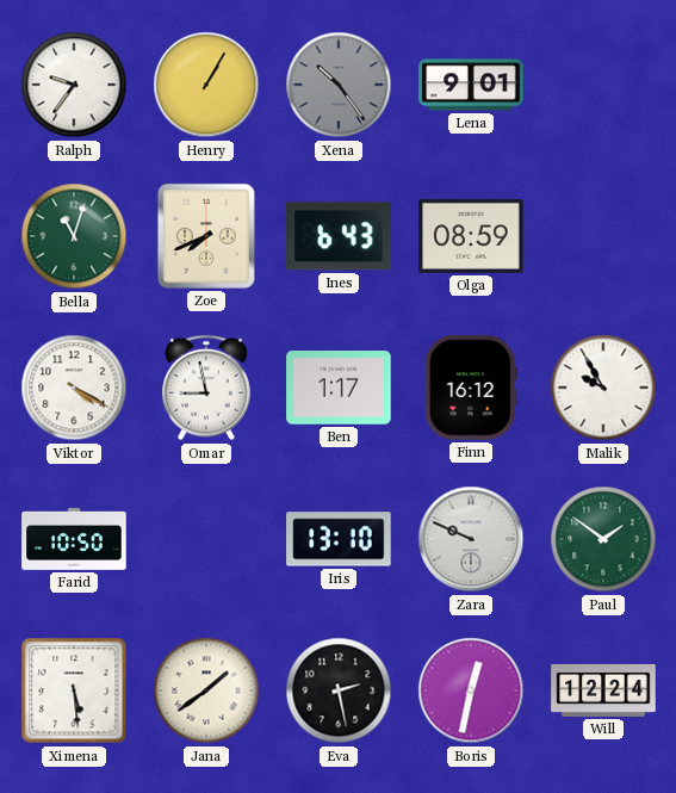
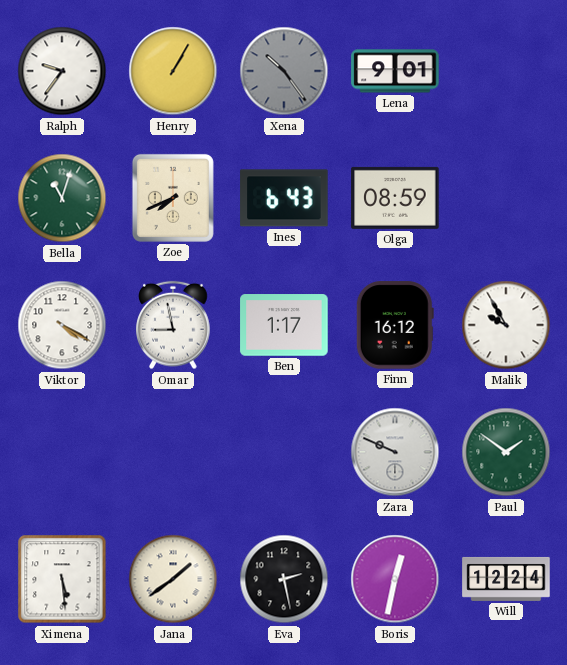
Farid: 10:50 -> none (74, 539)
Iris: 13:10 -> none (339, 539)
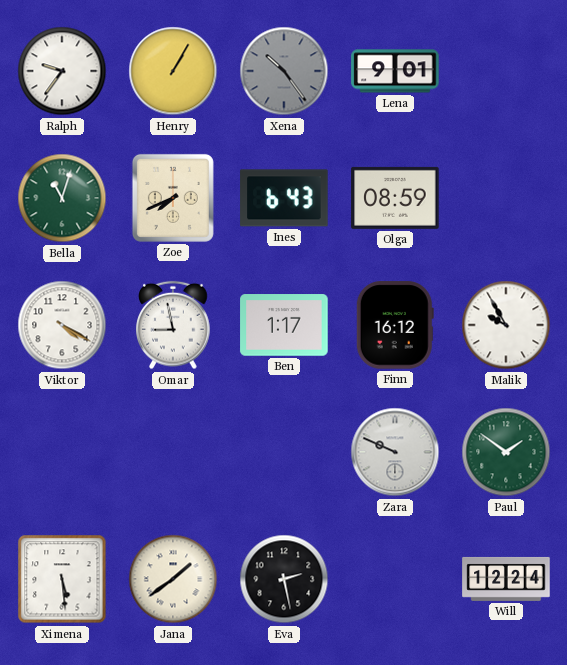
Boris: 12:32 -> none (395, 579)
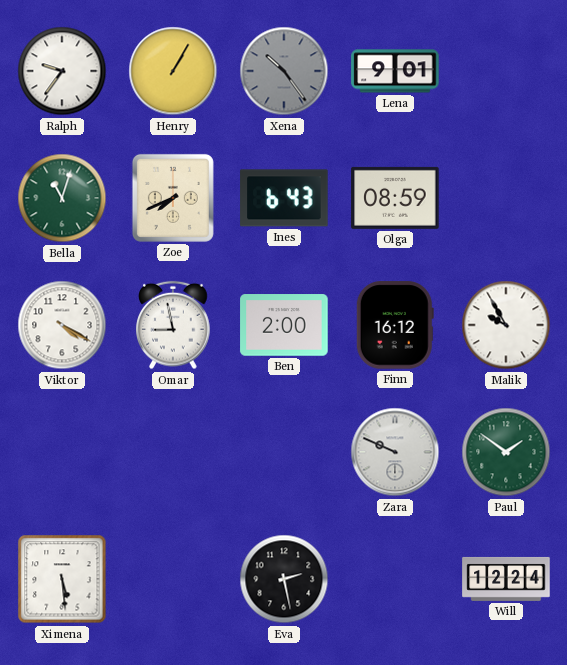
Ben: 1:17 -> 2:00 (284, 325)
Jana: 1:39 -> none (173, 579)
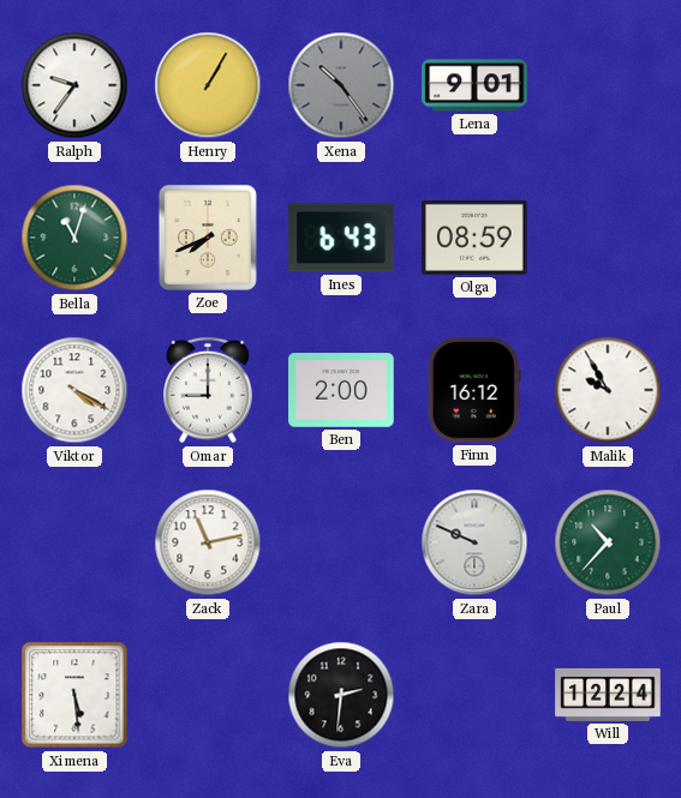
Omar: 8:58 -> 9:00 (208, 390)
Zack: none -> 11:13 (208, 542)
Paul: 1:51 -> 10:37 (608, 542)
Eva: 2:28 -> 2:31 (341, 695)
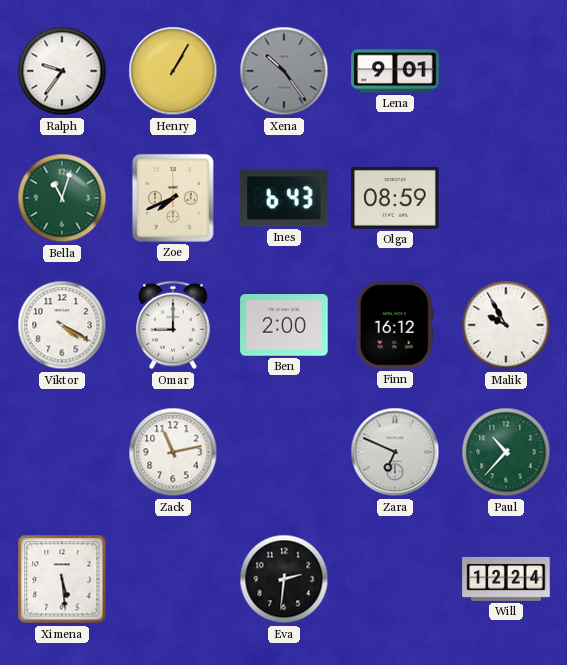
Zara: 9:49 -> 6:49 (395, 452)
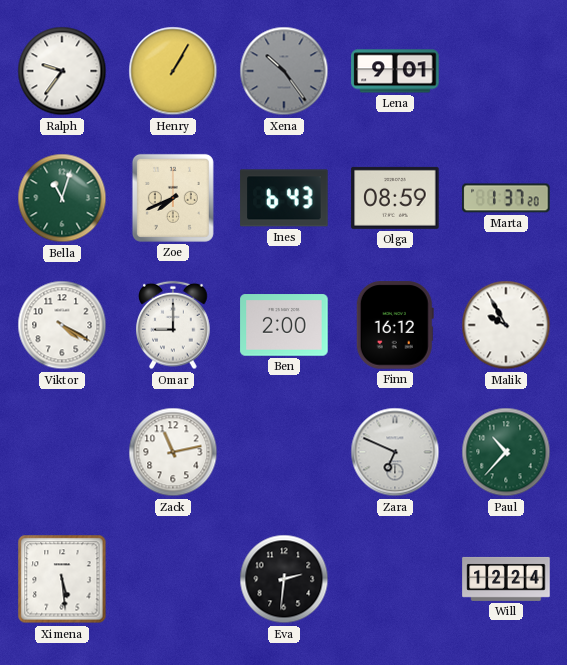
Marta: none -> 1:37 (506, 198)
